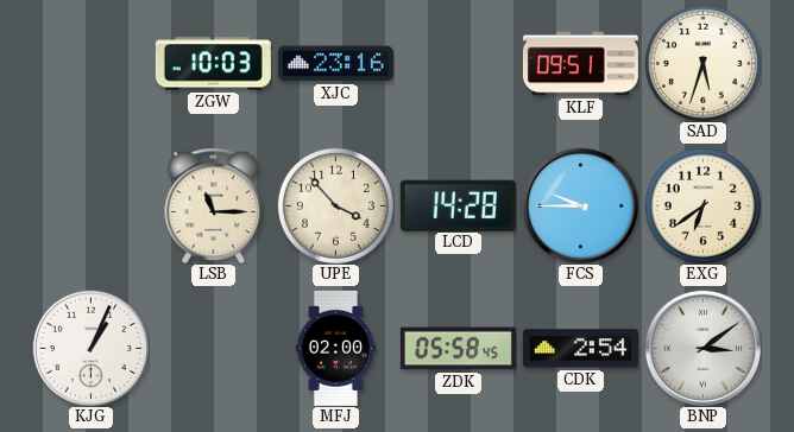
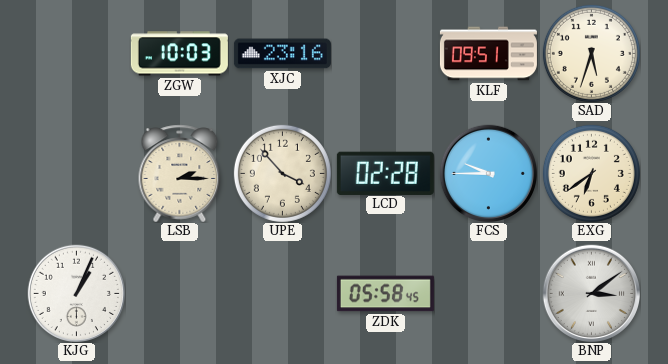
LSB: 11:15 -> 2:15 (180, 173)
LCD: 14:28 -> 02:28 (385, 173)
MFJ: 02:00 -> none (335, 348)
CDK: 2:54 -> none (580, 349)
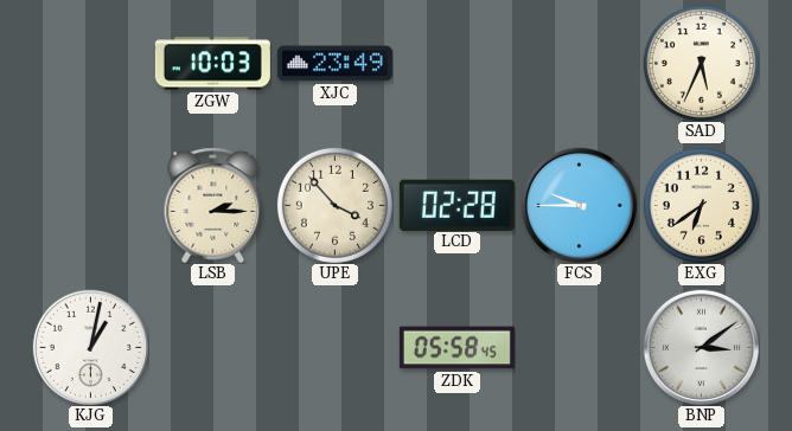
XJC: 23:16 -> 23:49 (334, 64)
KLF: 09:51 -> none (488, 54)
SAD: 5:33 -> 5:34 (701, 63)
KJG: 1:04 -> 1:02 (90, 347)
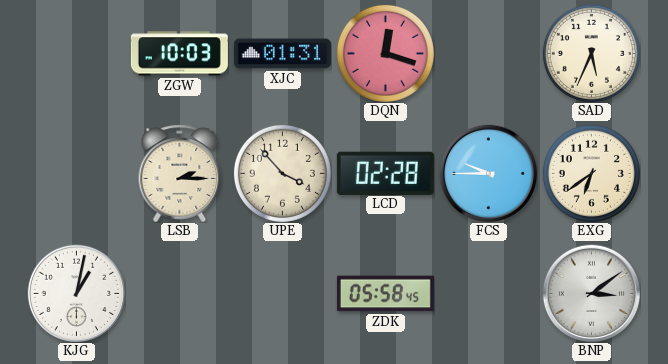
XJC: 23:49 -> 01:31 (282, 54)
DQN: none -> 12:18 (385, 53)
